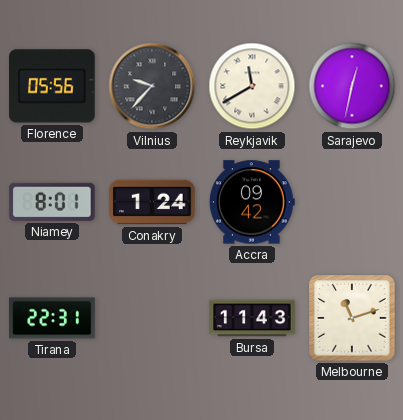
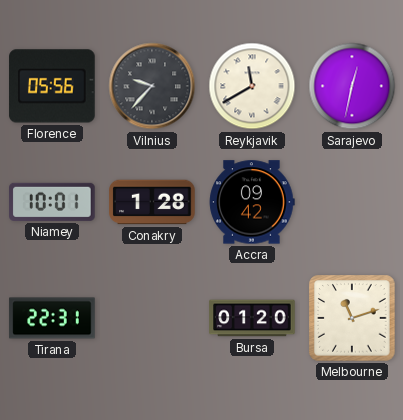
Niamey: 8:01 -> 10:01 (52, 202)
Conakry: 1:24 -> 1:28 (152, 202)
Bursa: 11:43 -> 01:20 (252, 318)
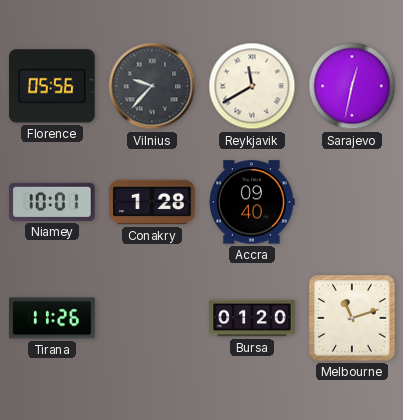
Accra: 09:42 -> 09:40 (252, 202)
Tirana: 22:31 -> 11:26 (52, 318)
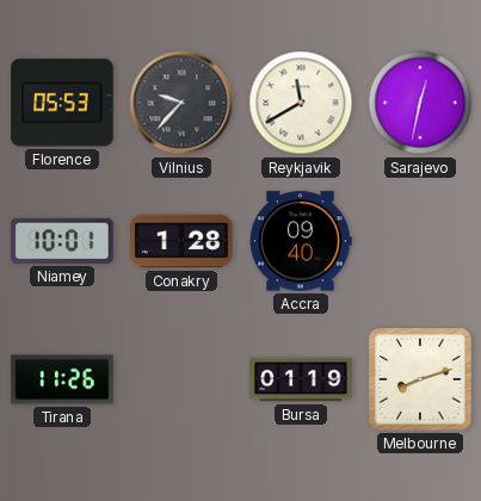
Florence: 05:56 -> 05:53 (62, 103)
Bursa: 01:20 -> 01:19 (301, 379)
Melbourne: 11:12 -> 8:12 (420, 379)
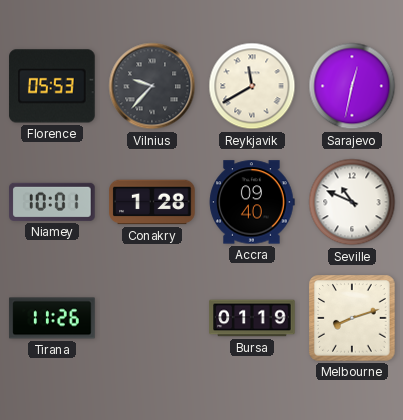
Seville: none -> 10:49 (352, 202)
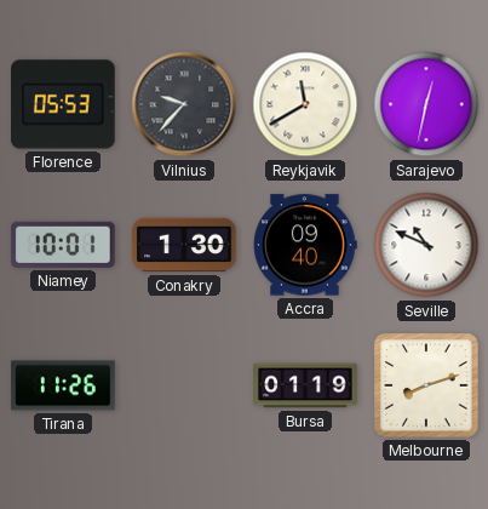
Conakry: 1:28 -> 1:30 (184, 245)
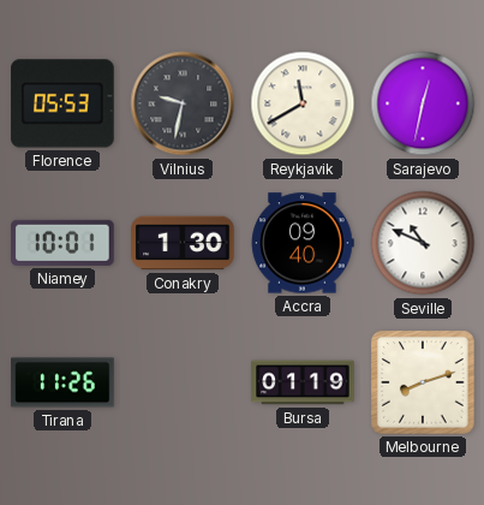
Vilnius: 9:37 -> 9:32 (183, 103)
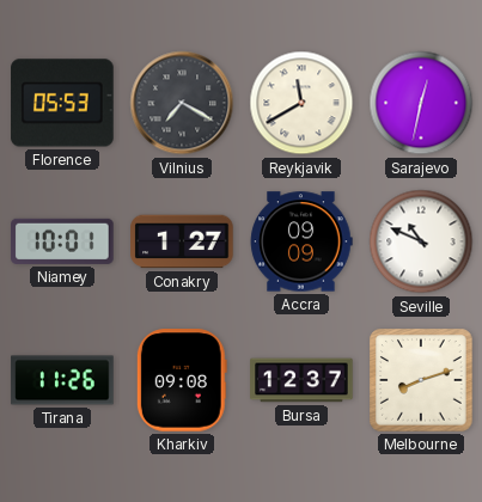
Vilnius: 9:32 -> 7:20 (182, 103)
Conakry: 1:30 -> 1:27 (182, 241)
Accra: 09:40 -> 09:09 (301, 241)
Kharkiv: none -> 09:08 (182, 380)
Bursa: 01:19 -> 12:37 (301, 380)
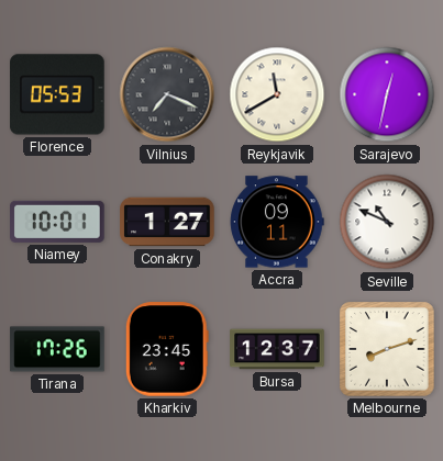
Vilnius: 7:20 -> 7:19 (167, 94)
Accra: 09:09 -> 09:11 (277, 222)
Tirana: 11:26 -> 17:26 (57, 349)
Kharkiv: 09:08 -> 23:45 (167, 349)
